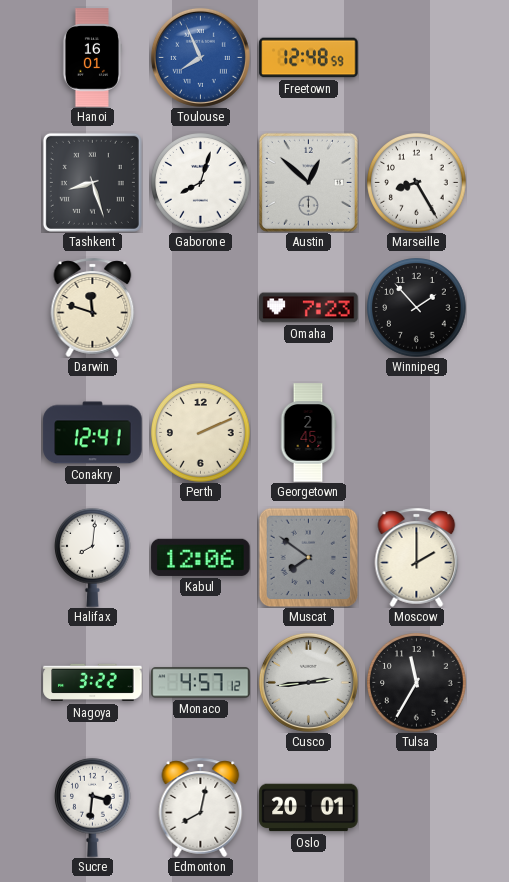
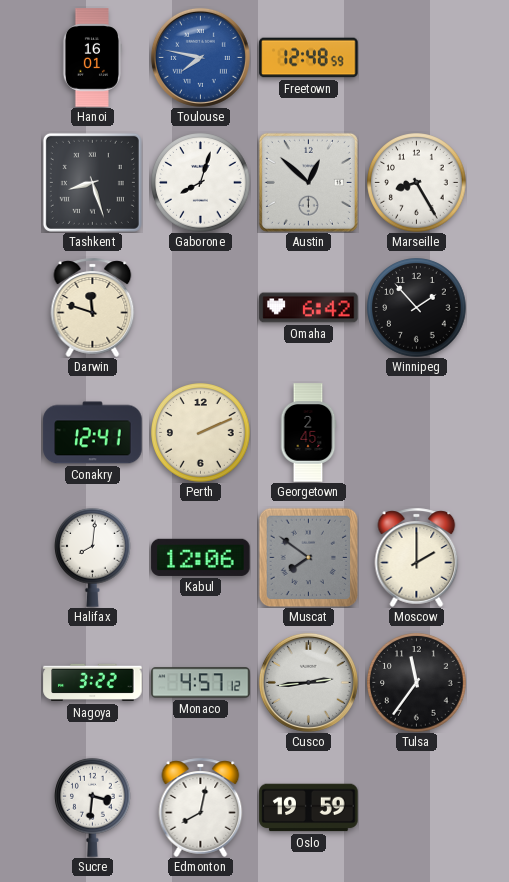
Toulouse: 7:56 -> 7:47 (200, 57)
Omaha: 7:23 -> 6:42 (309, 308)
Tulsa: 11:35 -> 11:36 (417, 683)
Oslo: 20:01 -> 19:59 (309, 808)
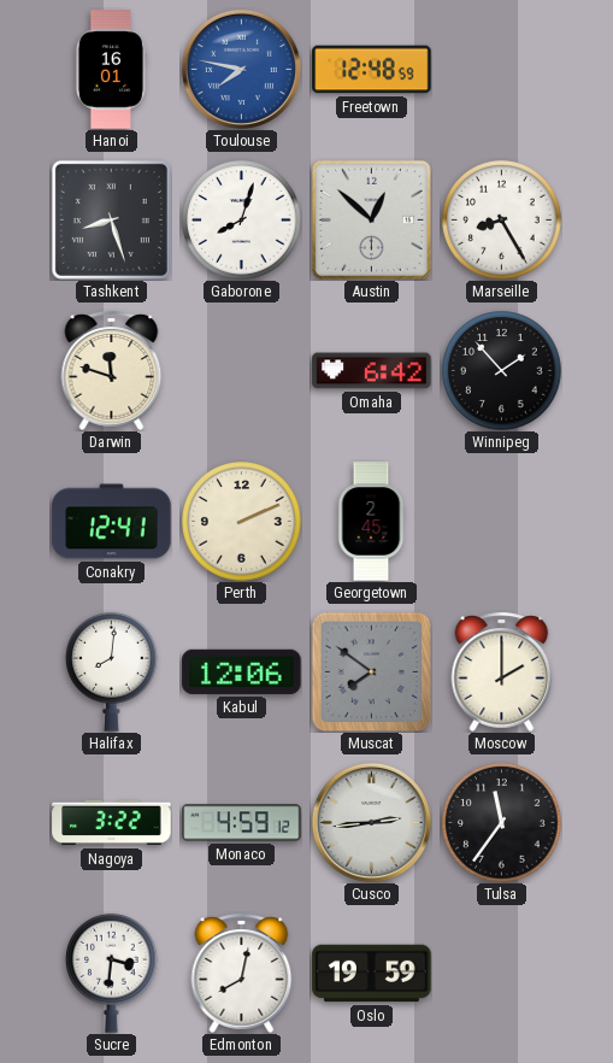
Monaco: 4:57 -> 4:59 (242, 823)
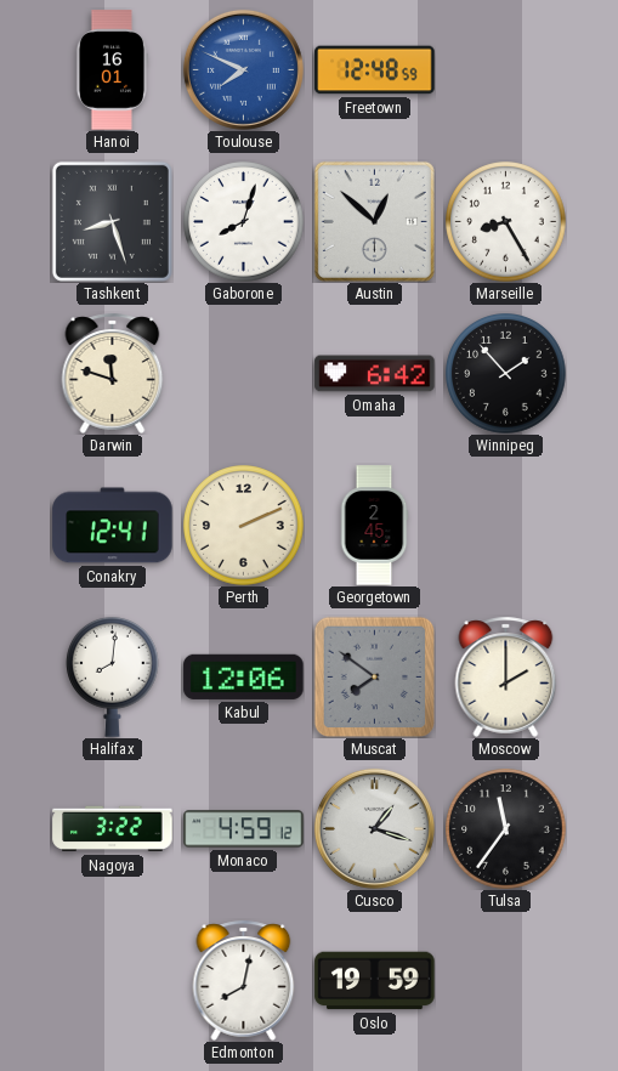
Toulouse: 7:47 -> 7:49 (243, 69)
Cusco: 2:44 -> 1:18 (374, 828)
Sucre: 3:31 -> none (112, 973)
